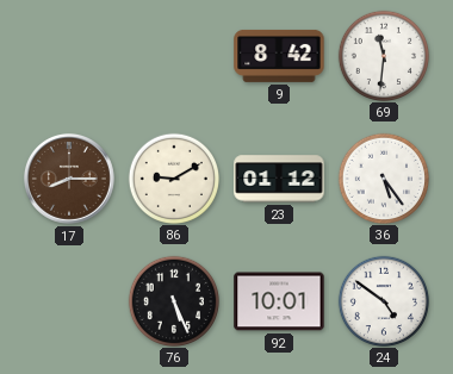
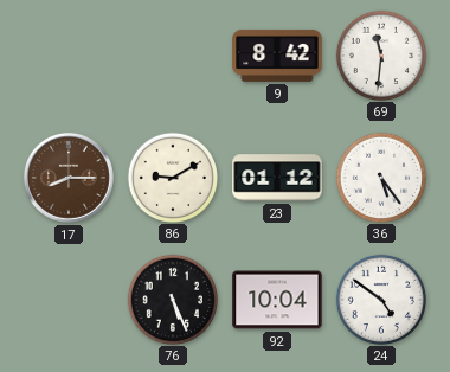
92: 10:01 -> 10:04 (277, 300)
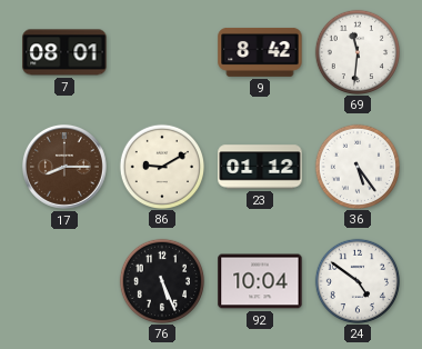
7: none -> 08:01 (64, 52)
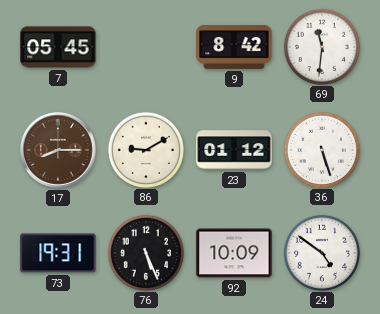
7: 08:01 -> 05:45 (58, 47)
36: 5:24 -> 5:27 (321, 149)
73: none -> 19:31 (58, 253)
92: 10:04 -> 10:09 (234, 253)
